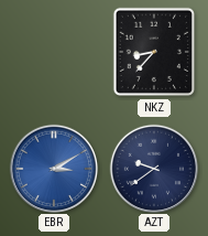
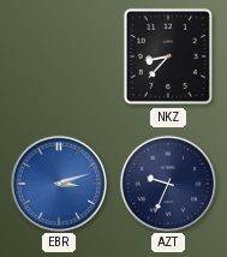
EBR: 3:10 -> 3:12 (58, 183)
AZT: 9:39 -> 9:34 (167, 183)
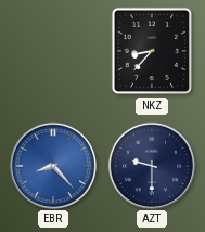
EBR: 3:12 -> 8:23 (52, 165)
AZT: 9:34 -> 9:30 (151, 165)
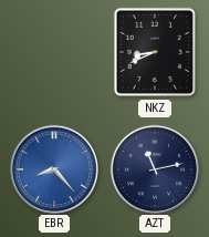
NKZ: 8:37 -> 8:41 (154, 52)
AZT: 9:30 -> 11:13 (154, 168)
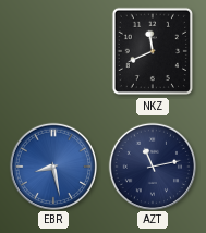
NKZ: 8:41 -> 11:41 (152, 51)
EBR: 8:23 -> 8:28 (52, 165)
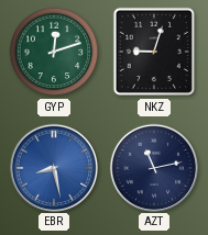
GYP: none -> 12:12 (54, 52)
NKZ: 11:41 -> 9:03 (153, 52)
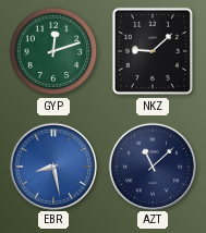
NKZ: 9:03 -> 9:08 (152, 51)
AZT: 11:13 -> 11:08 (152, 165)
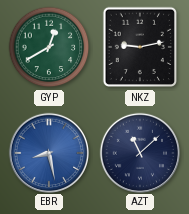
GYP: 12:12 -> 12:40 (49, 47)
NKZ: 9:08 -> 9:13 (139, 47)
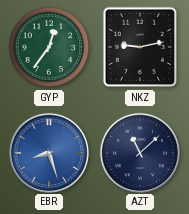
GYP: 12:40 -> 12:36 (49, 47)
EBR: 8:28 -> 8:27 (48, 152)
